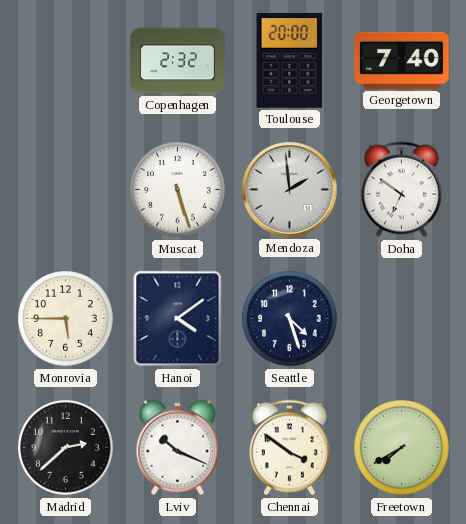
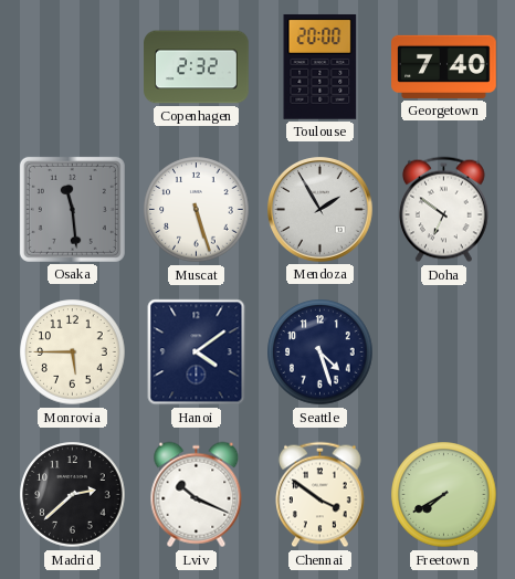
Osaka: none -> 11:29 (72, 209)
Mendoza: 1:59 -> 1:55 (320, 210)
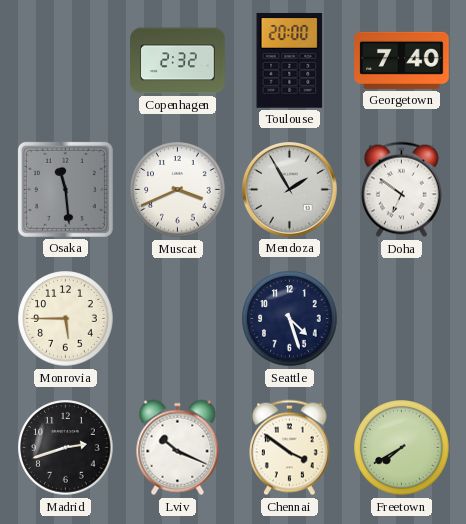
Muscat: 5:27 -> 3:41 (178, 190)
Hanoi: 4:09 -> none (197, 352)
Madrid: 2:38 -> 2:42 (66, 448)
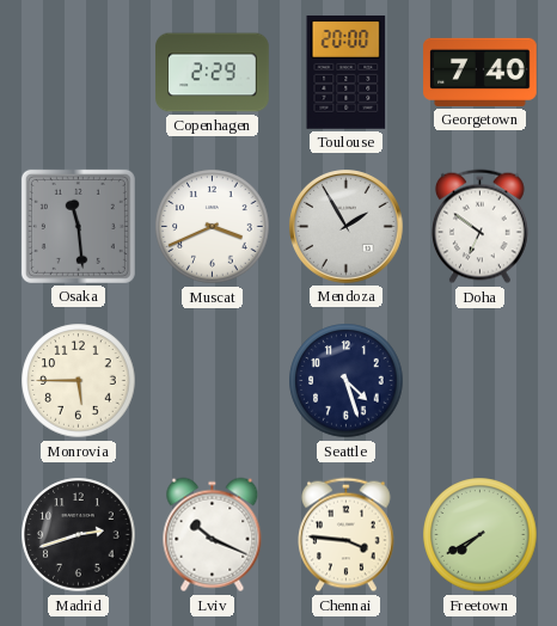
Copenhagen: 2:32 -> 2:29 (213, 73)
Chennai: 3:51 -> 3:46 (347, 535)
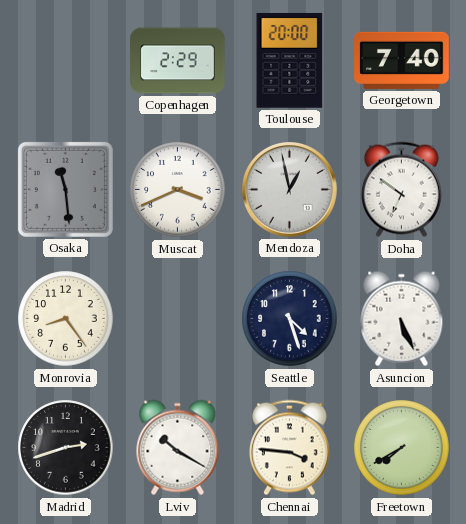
Mendoza: 1:55 -> 12:58 (290, 190)
Monrovia: 5:45 -> 8:24 (66, 319)
Asuncion: none -> 5:26 (402, 319)
Lviv: 10:19 -> 10:20 (178, 448)
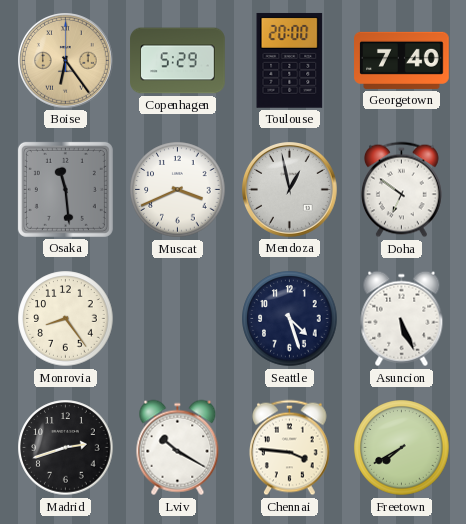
Boise: none -> 6:24 (66, 61)
Copenhagen: 2:29 -> 5:29 (178, 61)
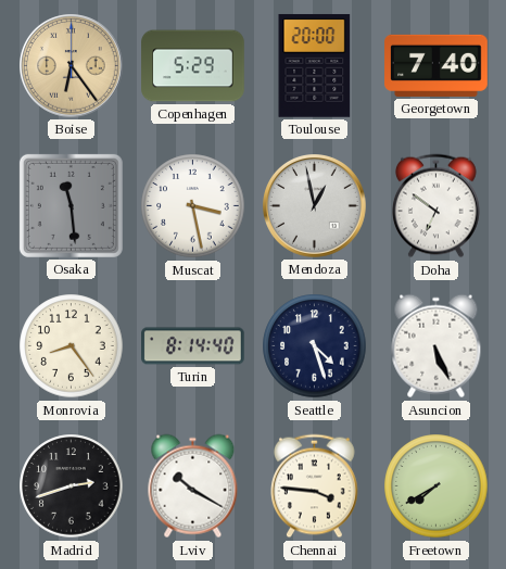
Muscat: 3:41 -> 3:28 (193, 206)
Turin: none -> 8:14 (193, 346)
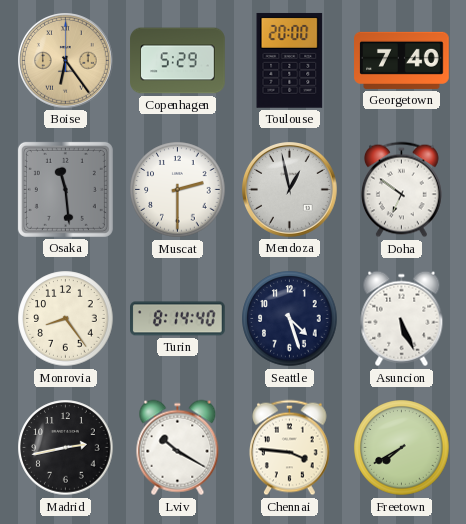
Muscat: 3:28 -> 2:30 (178, 190)
Madrid: 2:42 -> 2:43 (66, 448)
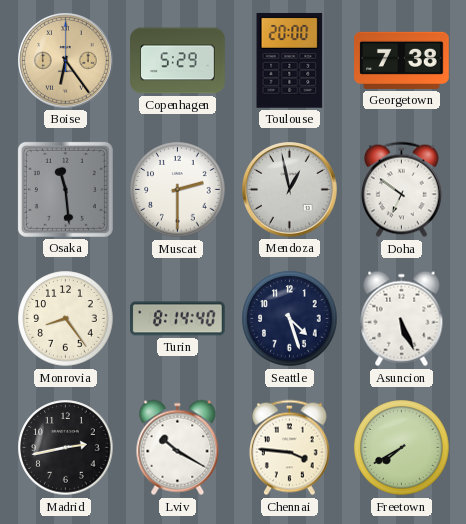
Georgetown: 7:40 -> 7:38 (402, 60)
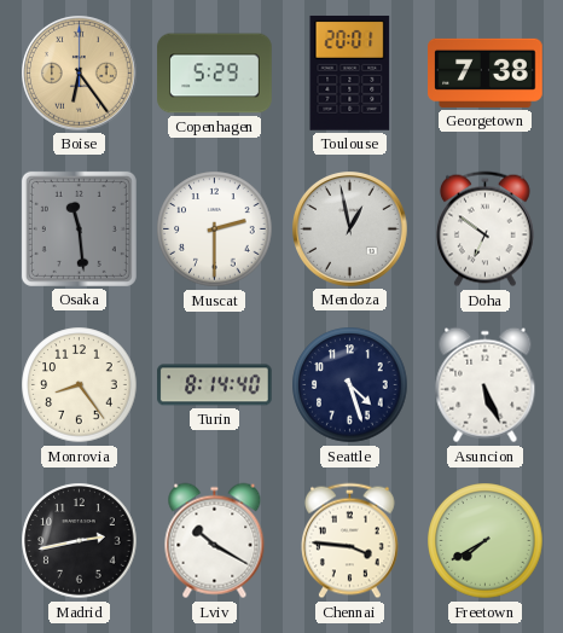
Toulouse: 20:00 -> 20:01 (350, 72)
